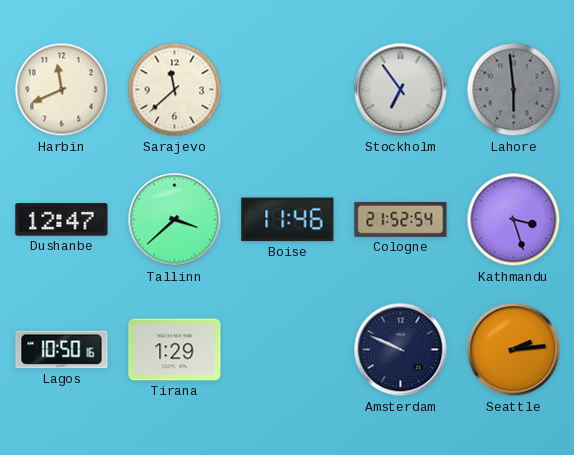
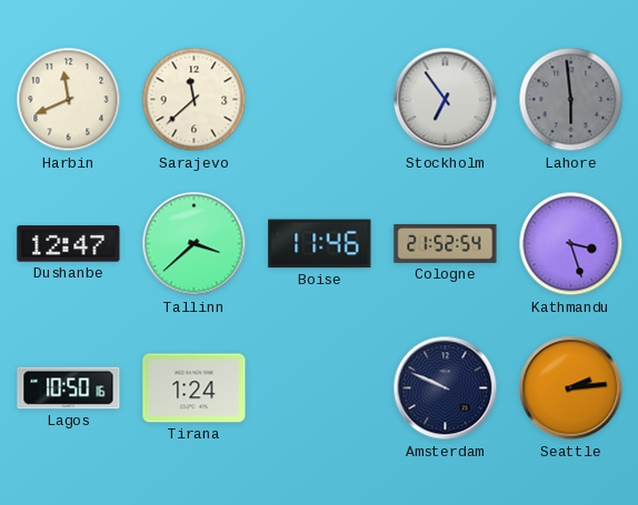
Tirana: 1:29 -> 1:24 (195, 388)
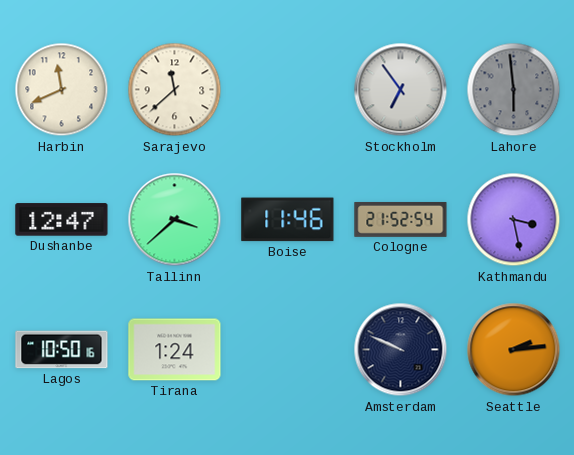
Kathmandu: 3:27 -> 3:28 (514, 220)
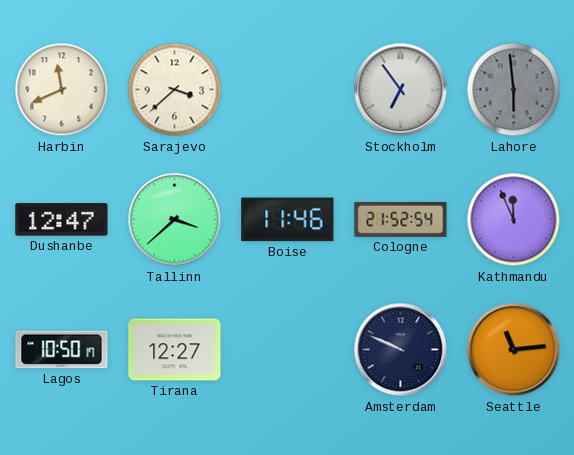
Sarajevo: 11:38 -> 3:38 (175, 90)
Kathmandu: 3:28 -> 11:56 (514, 220)
Lagos: 10:50:16 -> 10:50:17 (62, 350)
Tirana: 1:24 -> 12:27 (175, 350)
Seattle: 2:14 -> 11:14 (514, 350)
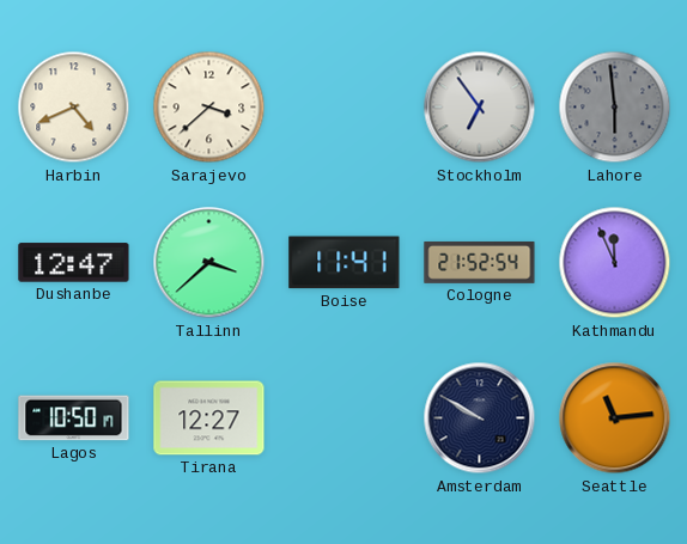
Harbin: 11:41 -> 4:41 (74, 108)
Boise: 11:46 -> 11:41 (345, 263)
Amsterdam: 9:49 -> 9:50 (480, 418)
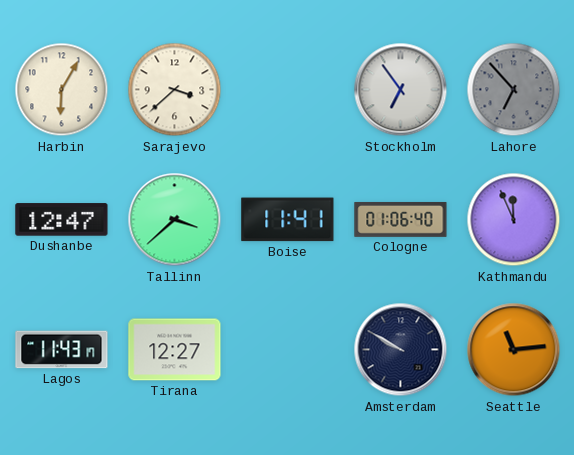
Harbin: 4:41 -> 6:05 (62, 90)
Lahore: 5:59 -> 6:53 (514, 90)
Cologne: 21:52 -> 01:06 (401, 219)
Lagos: 10:50 -> 11:43 (62, 350)
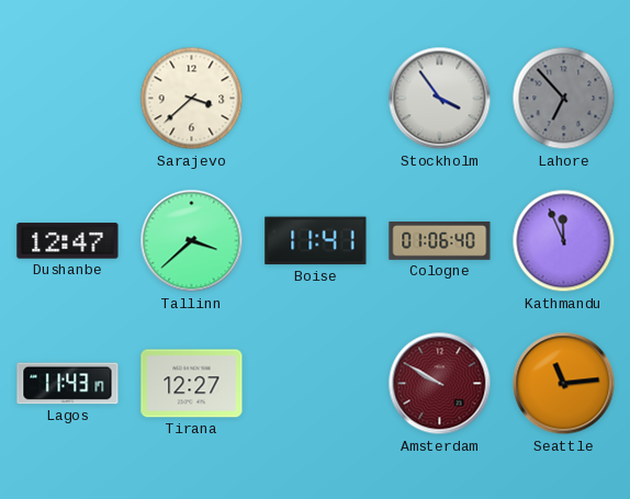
Harbin: 6:05 -> none (62, 90)
Stockholm: 6:54 -> 3:54 (440, 99)
Amsterdam dial: navy -> burgundy (440, 384)
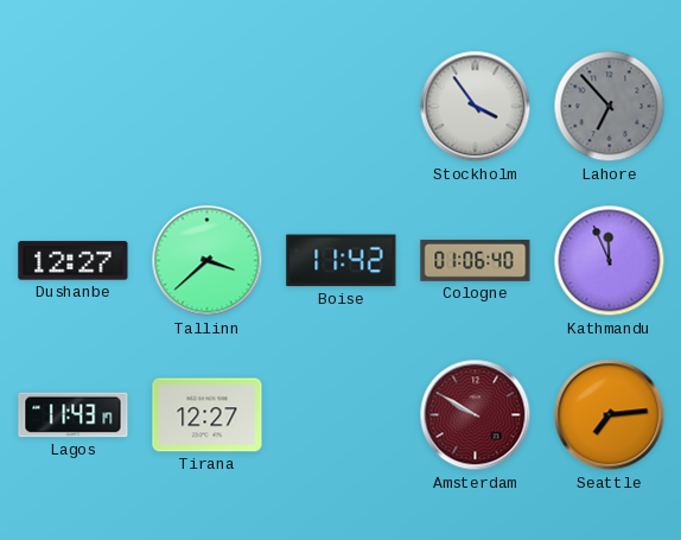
Sarajevo: 3:38 -> none (192, 99)
Dushanbe: 12:47 -> 12:27 (74, 261)
Boise: 11:41 -> 11:42 (342, 261)
Seattle: 11:14 -> 7:14 (610, 415)
